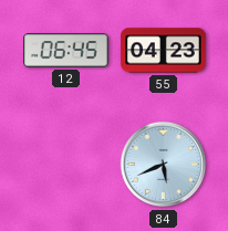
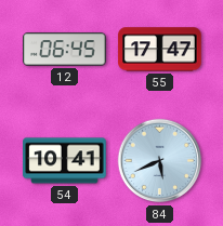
55: 04:23 -> 17:47 (160, 50)
54: none -> 10:41 (65, 161)
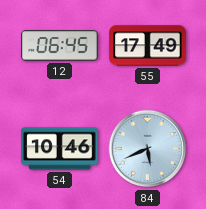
55: 17:47 -> 17:49 (148, 46)
54: 10:41 -> 10:46 (60, 149)
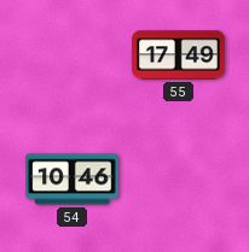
12: 06:45 -> none (60, 46)
84: 5:41 -> none (148, 149)
